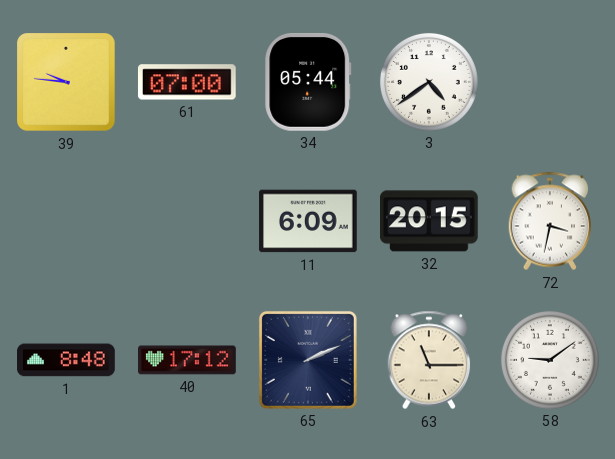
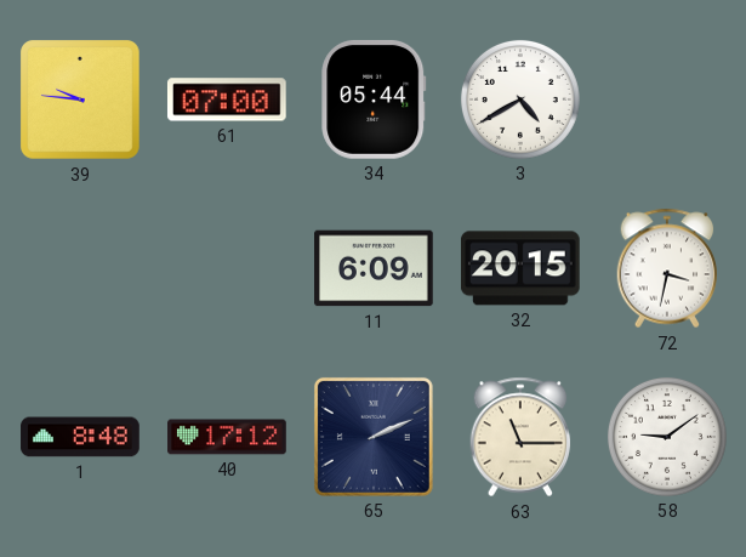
3: 4:39 -> 4:40 (520, 100)
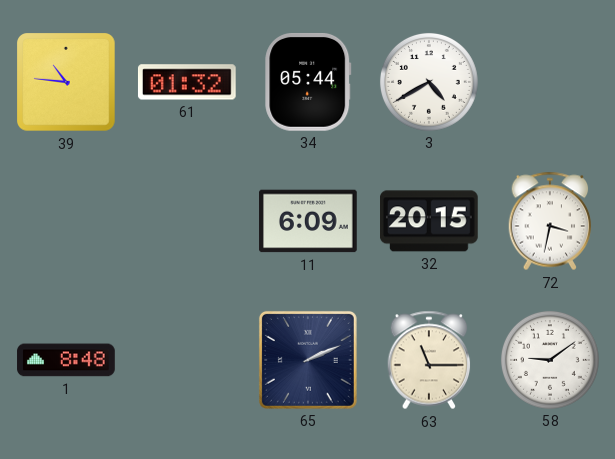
39: 9:46 -> 10:46 (67, 83)
61: 07:00 -> 01:32 (187, 82)
40: 17:12 -> none (227, 437)
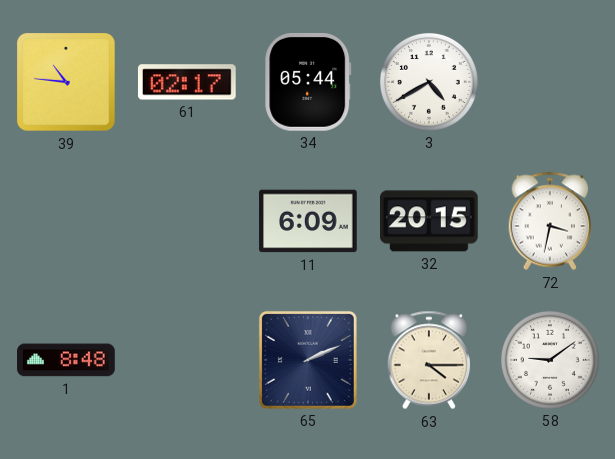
61: 01:32 -> 02:17 (187, 82)
63: 11:15 -> 4:15 (429, 360)
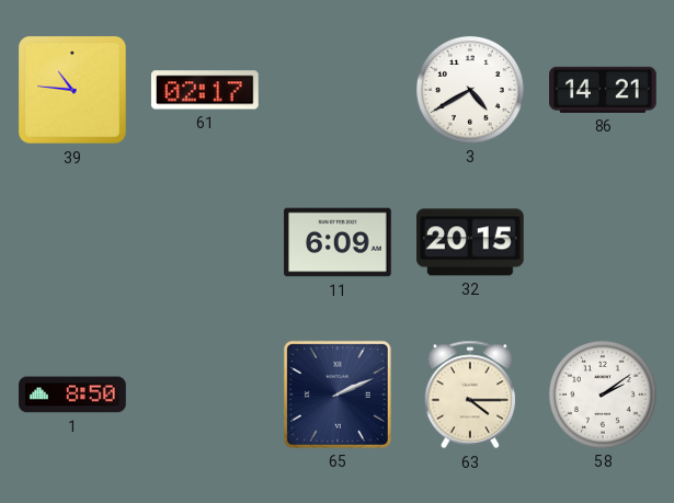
34: 05:44 -> none (308, 83)
86: none -> 14:21 (604, 90)
72: 3:32 -> none (550, 221)
1: 8:48 -> 8:50 (72, 395)
58: 9:09 -> 2:09 (603, 395)
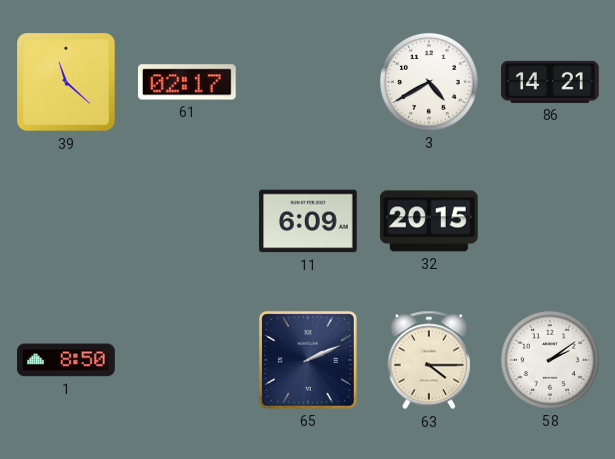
39: 10:46 -> 11:22 (67, 83)
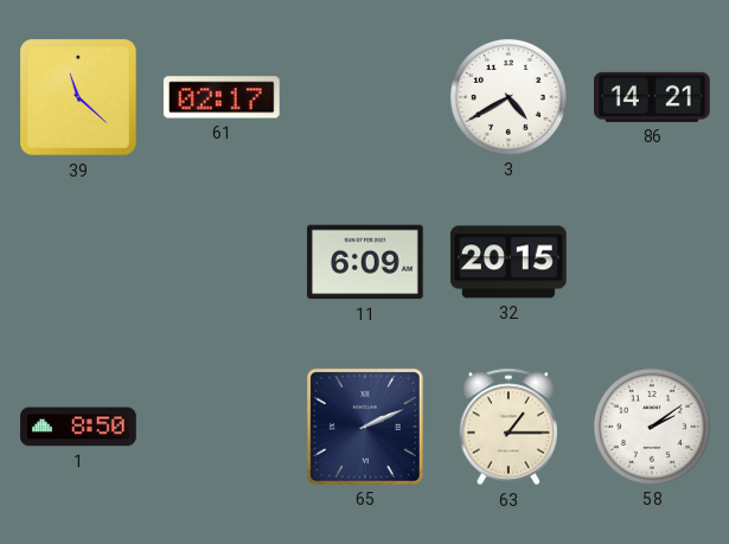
63: 4:15 -> 1:15 (509, 427)
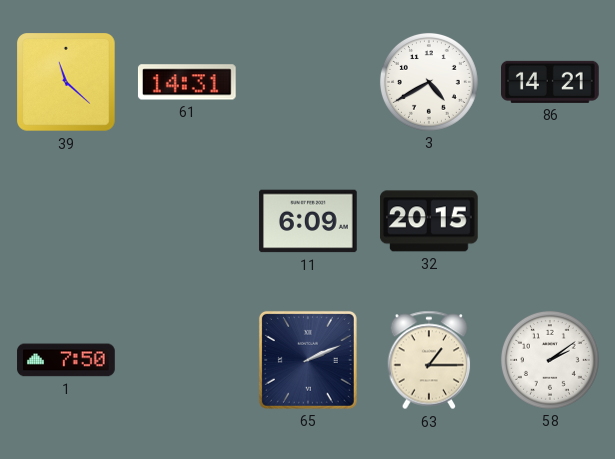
61: 02:17 -> 14:31 (187, 82)
1: 8:50 -> 7:50 (66, 360)
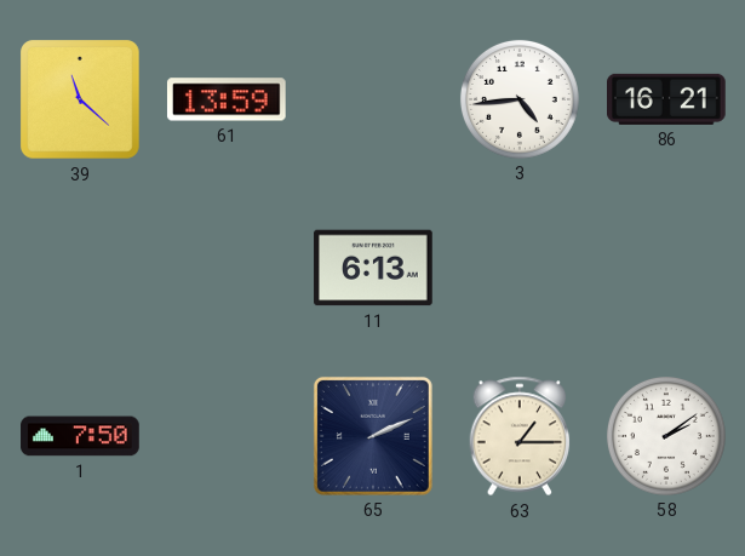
61: 14:31 -> 13:59 (227, 99)
3: 4:40 -> 4:44 (520, 99)
86: 14:21 -> 16:21 (667, 99)
11: 6:09 -> 6:13 (373, 268)
32: 20:15 -> none (430, 221)
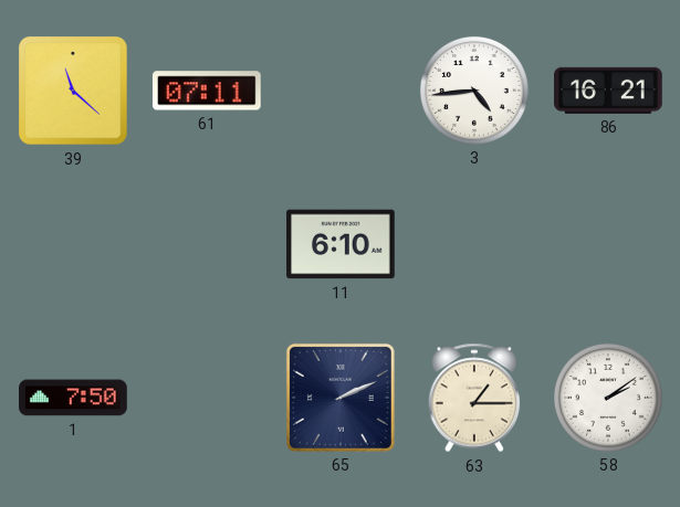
61: 13:59 -> 07:11 (207, 91)
11: 6:13 -> 6:10 (341, 244)
